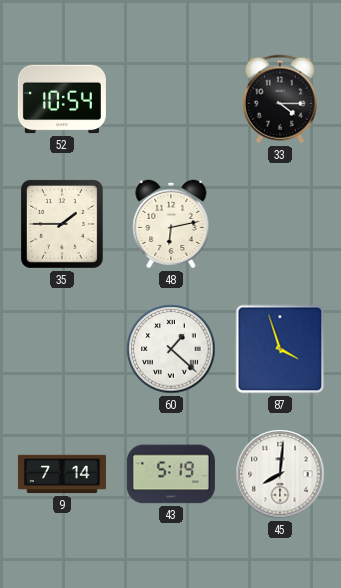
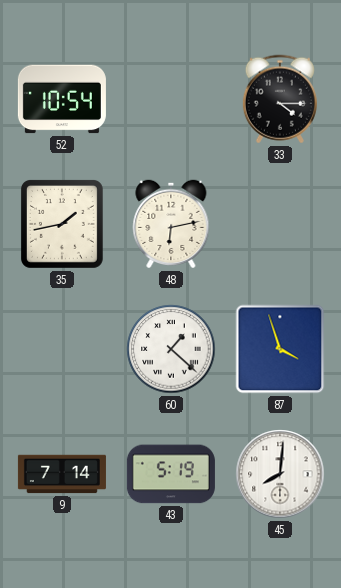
35: 1:45 -> 1:43 (62, 224)
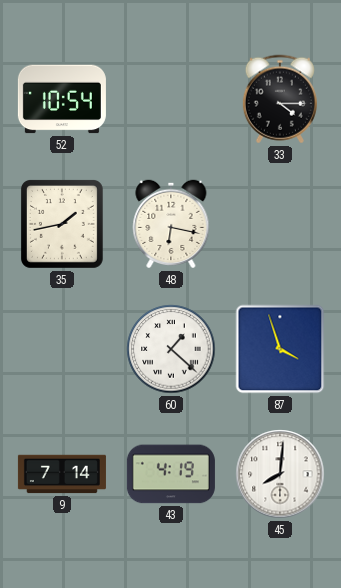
48: 6:13 -> 6:17 (171, 224)
43: 5:19 -> 4:19 (171, 474)
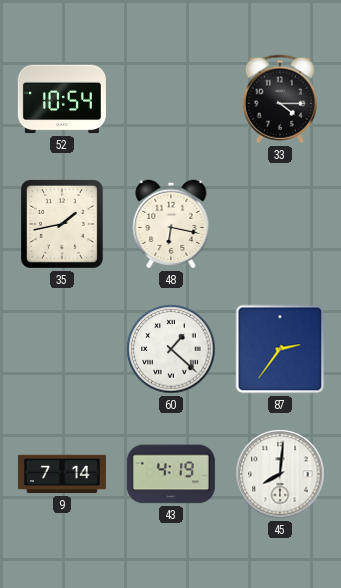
87: 3:57 -> 2:36 (280, 349)
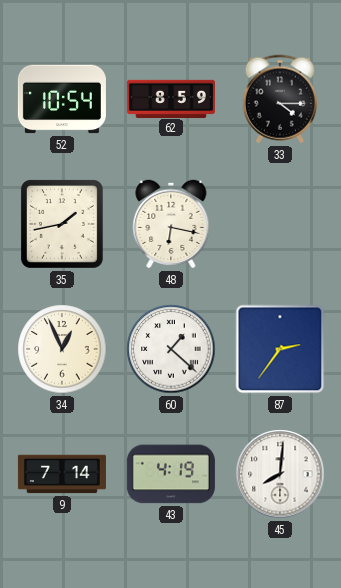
62: none -> 8:59 (171, 98)
34: none -> 12:56 (62, 349)
